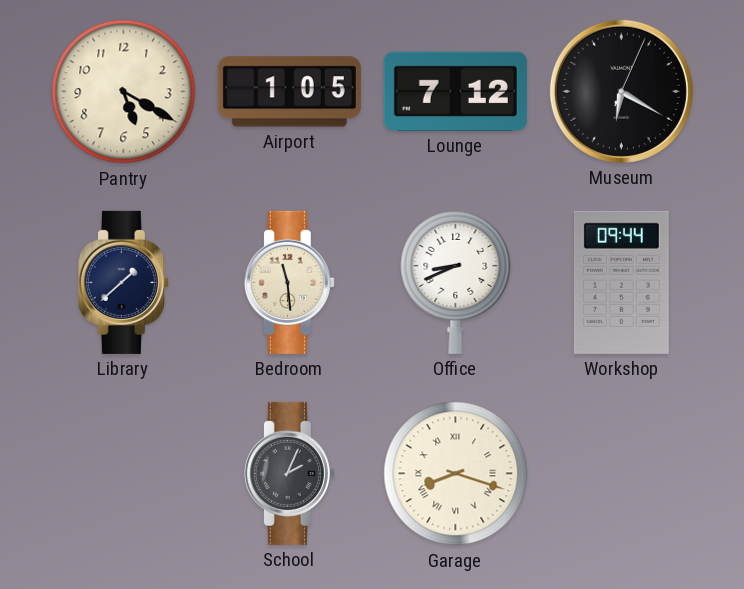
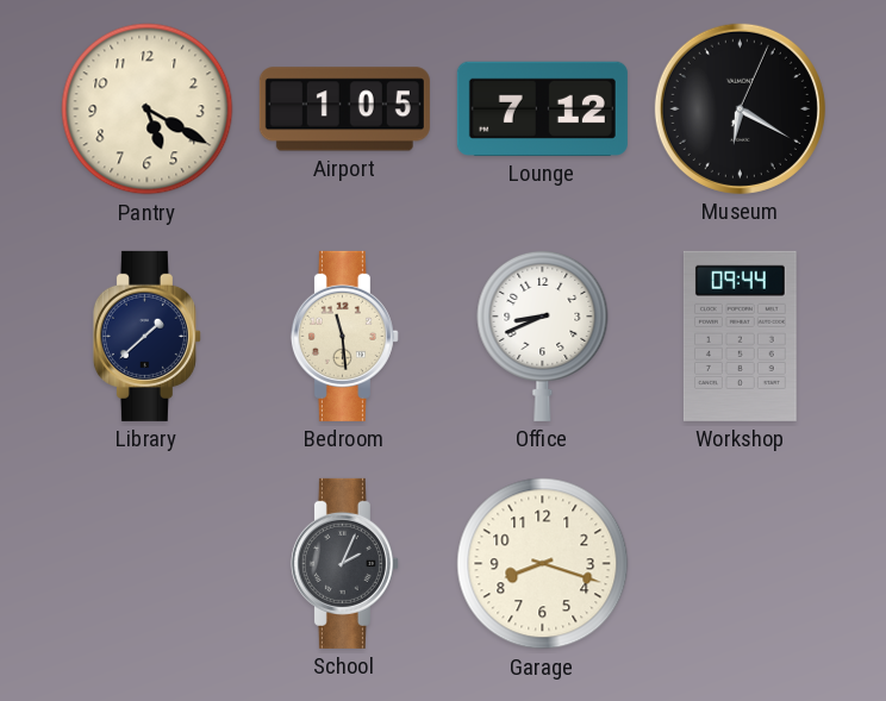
Garage numerals: Roman -> Arabic (543, 564)
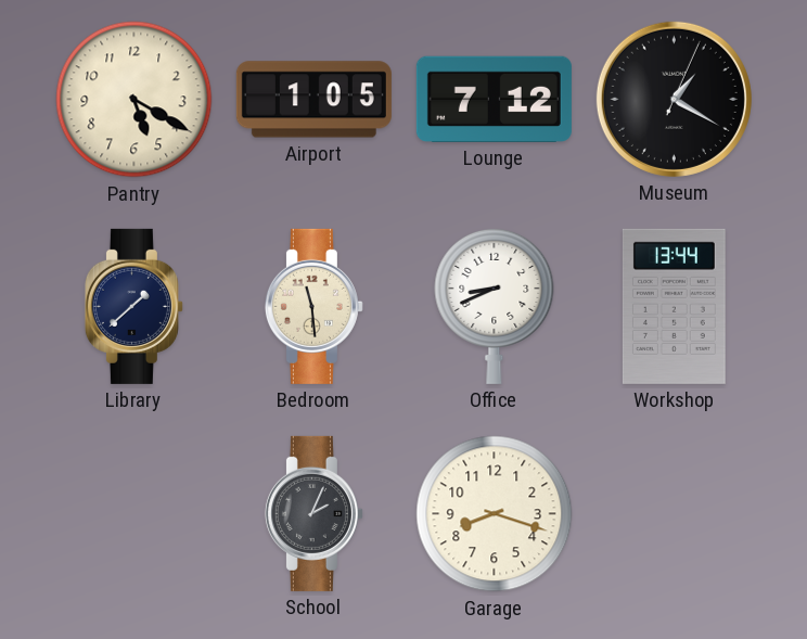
Museum: 6:20 -> 1:20 (674, 99)
Workshop: 09:44 -> 13:44 (674, 306)
